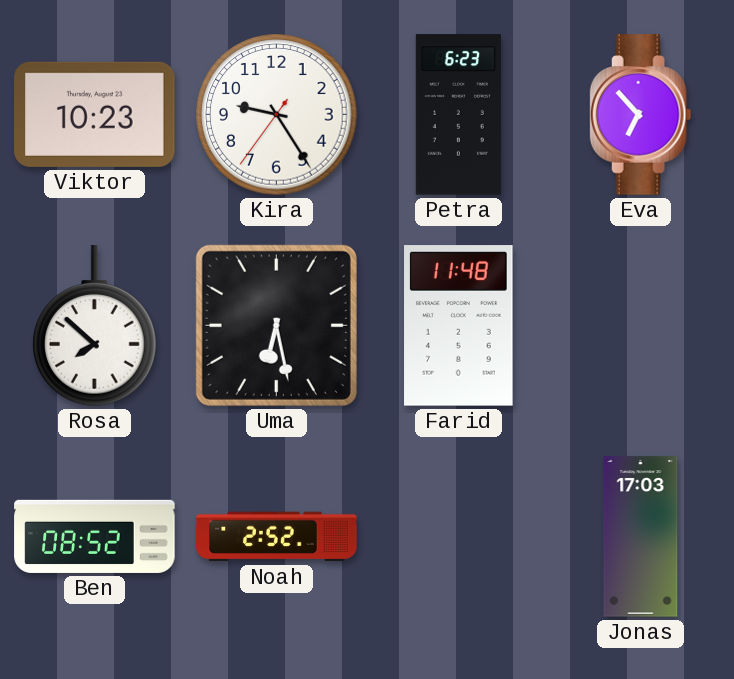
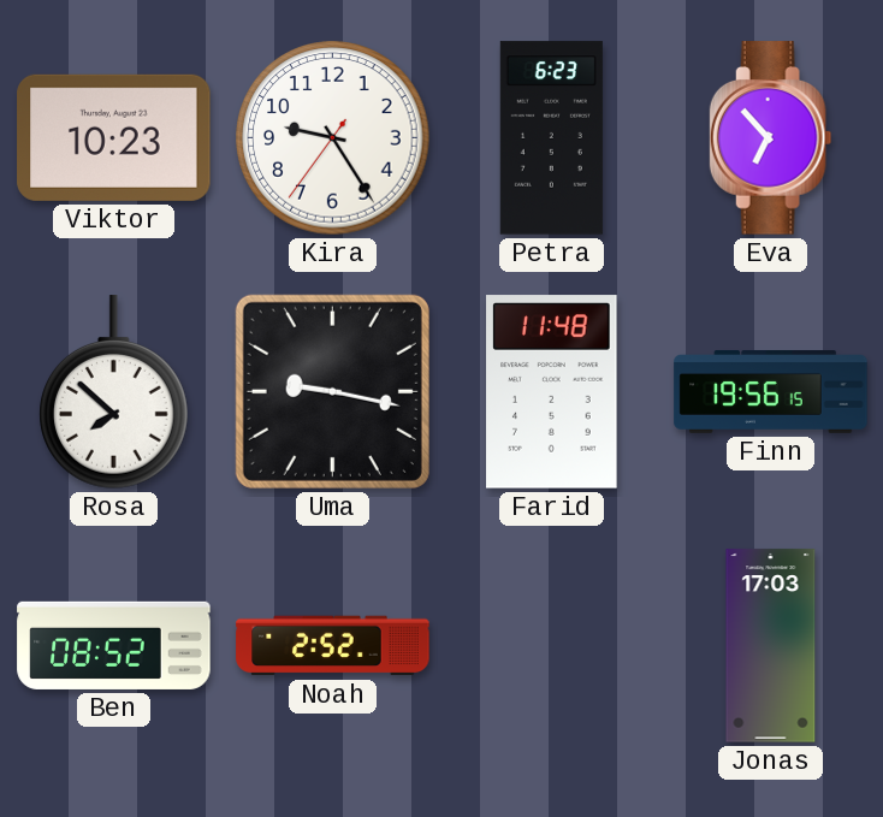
Uma: 6:28 -> 9:17 (332, 391)
Finn: none -> 19:56 (771, 392)
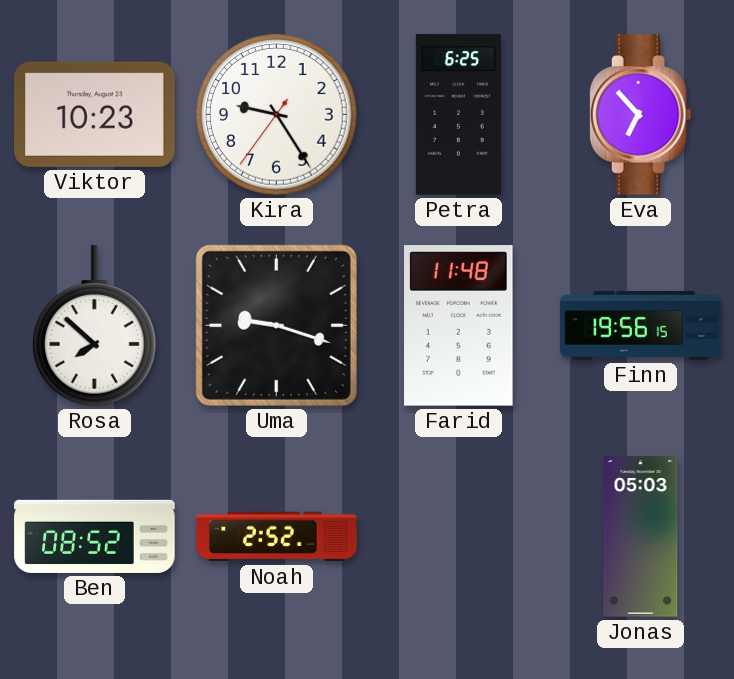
Petra: 6:23 -> 6:25 (458, 115)
Uma: 9:17 -> 9:18 (276, 325)
Jonas: 17:03 -> 05:03 (641, 537)
